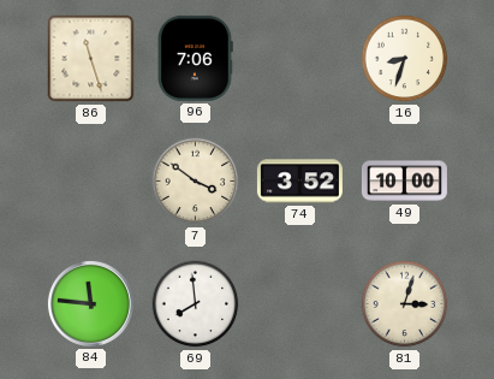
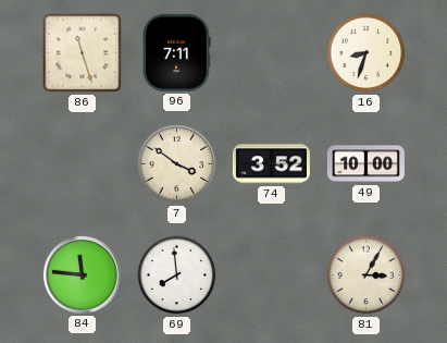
96: 7:06 -> 7:11 (177, 52)
81: 3:03 -> 3:05 (367, 275)
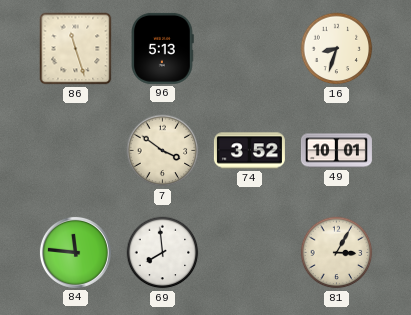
96: 7:11 -> 5:13 (163, 48)
49: 10:00 -> 10:01 (336, 151)
